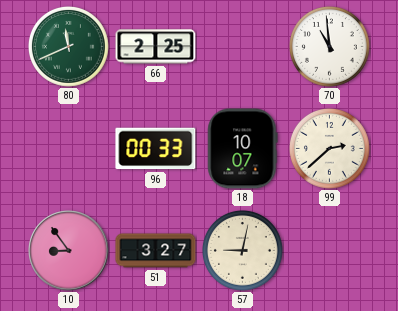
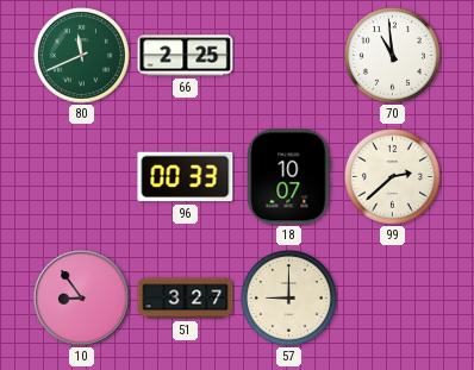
57: 9:02 -> 9:00 (289, 299)
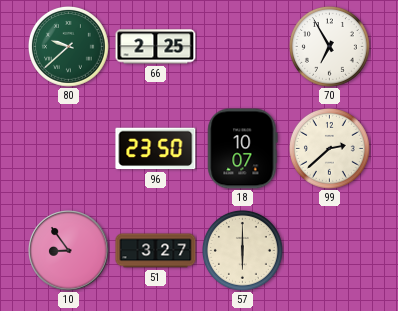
80: 11:41 -> 9:38 (69, 47)
70: 10:59 -> 6:55 (330, 47)
96: 00:33 -> 23:50 (156, 149)
57: 9:00 -> 6:00 (243, 251)
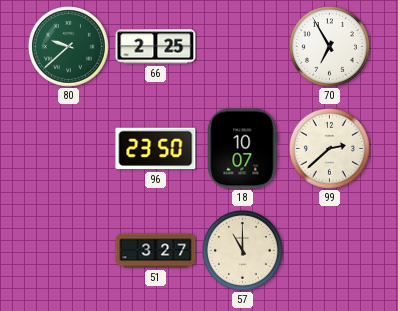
10: 8:54 -> none (69, 251)
57: 6:00 -> 11:00 (243, 251)
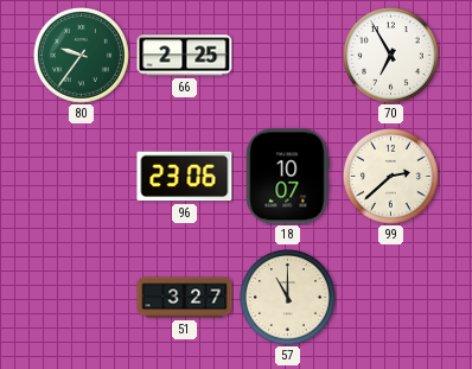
80: 9:38 -> 9:36 (82, 56)
96: 23:50 -> 23:06 (185, 177)
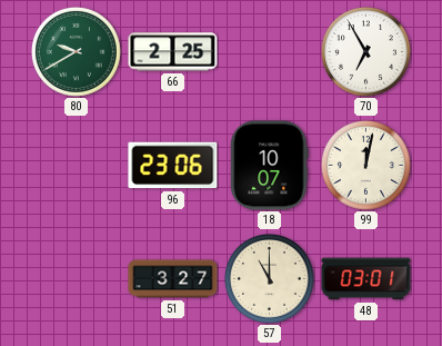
80: 9:36 -> 9:40 (77, 52)
99: 2:38 -> 12:02 (366, 166)
48: none -> 03:01 (366, 279)
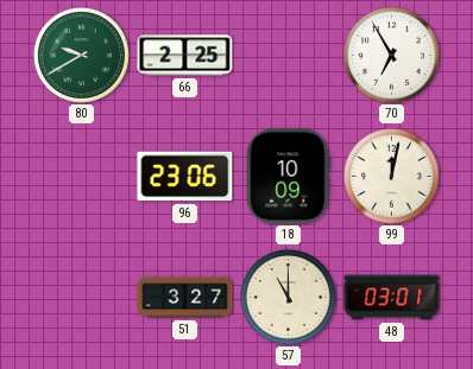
18: 10:07 -> 10:09 (289, 177)
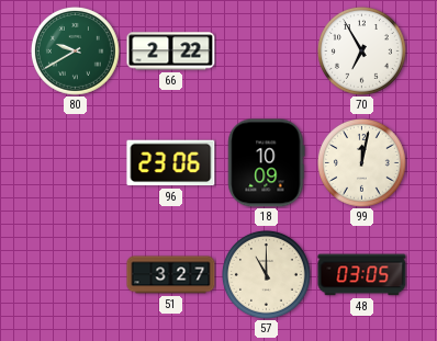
66: 2:25 -> 2:22 (171, 52)
48: 03:01 -> 03:05 (362, 275)
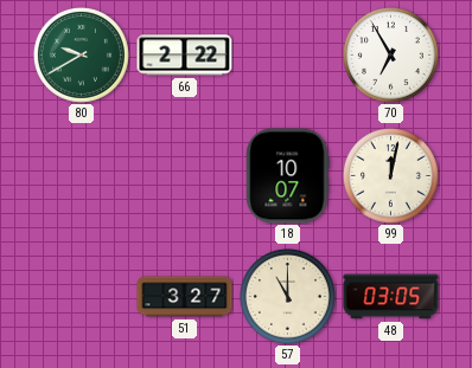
96: 23:06 -> none (171, 163)
18: 10:09 -> 10:07 (288, 176)
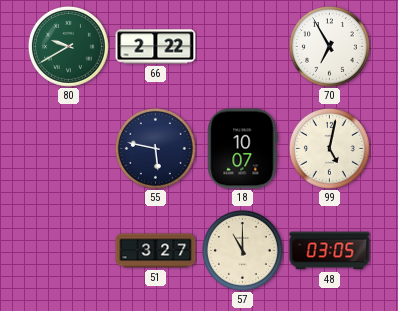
55: none -> 5:47 (156, 149)
99: 12:02 -> 5:02 (330, 149)
